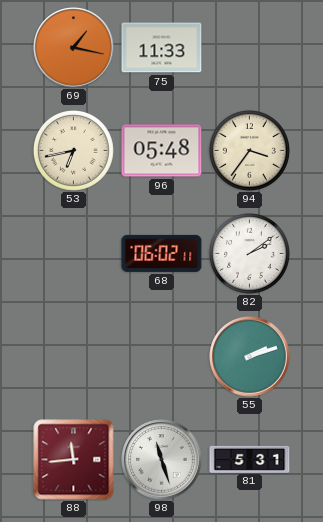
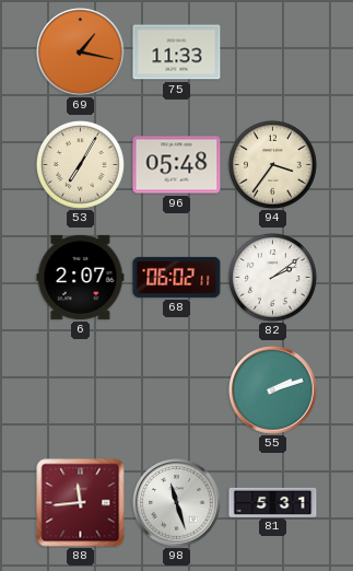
53: 6:43 -> 7:05 (80, 164)
6: none -> 2:07 (81, 277)
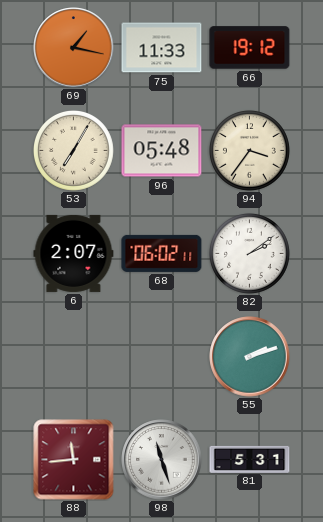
66: none -> 19:12 (250, 48)
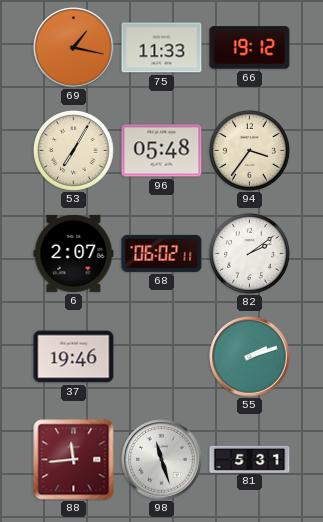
37: none -> 19:46 (74, 357)
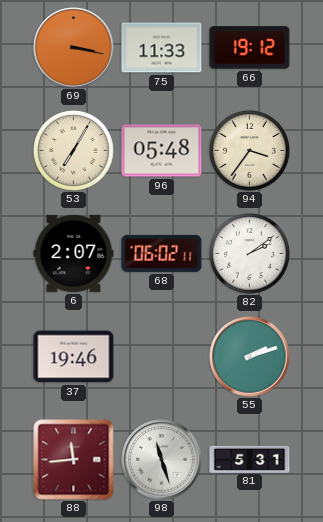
69: 1:17 -> 3:17 (74, 48)
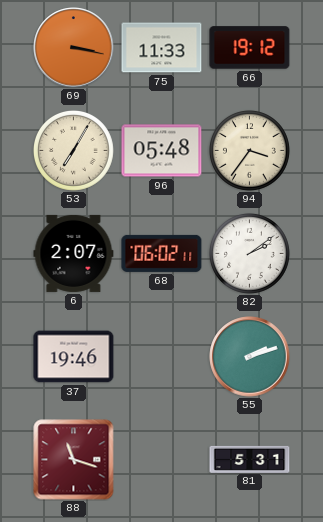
88: 11:44 -> 11:18 (74, 460)
98: 11:27 -> none (162, 460)
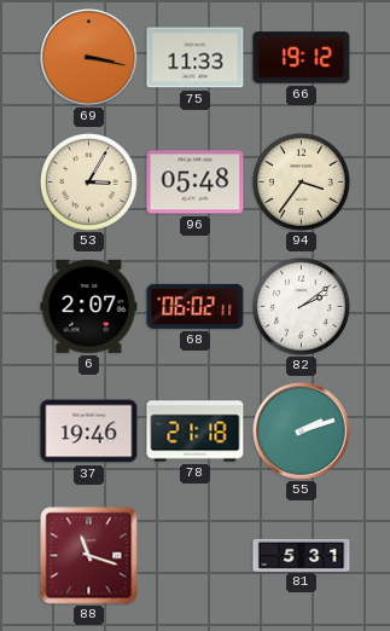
53: 7:05 -> 3:05 (88, 181)
78: none -> 21:18 (196, 432)
